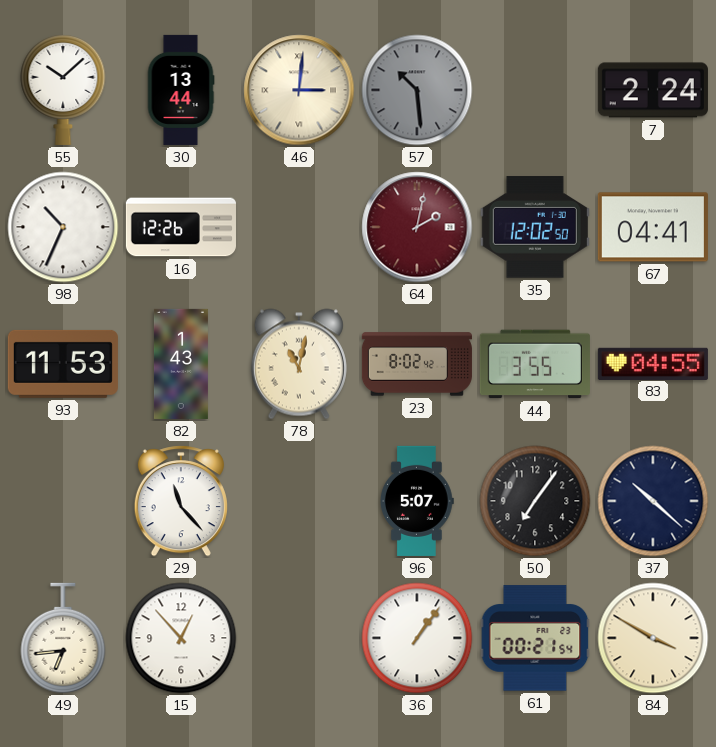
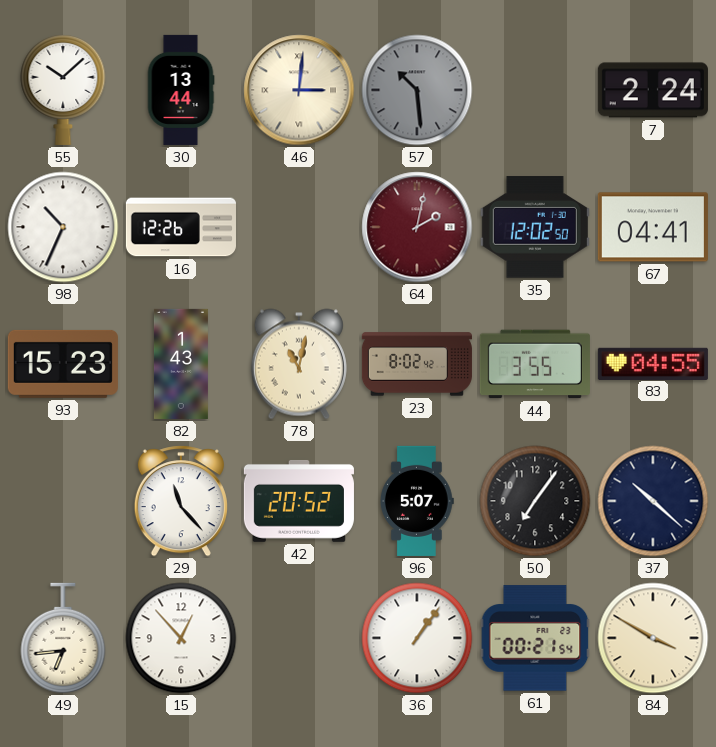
93: 11:53 -> 15:23 (63, 364)
42: none -> 20:52 (299, 501)
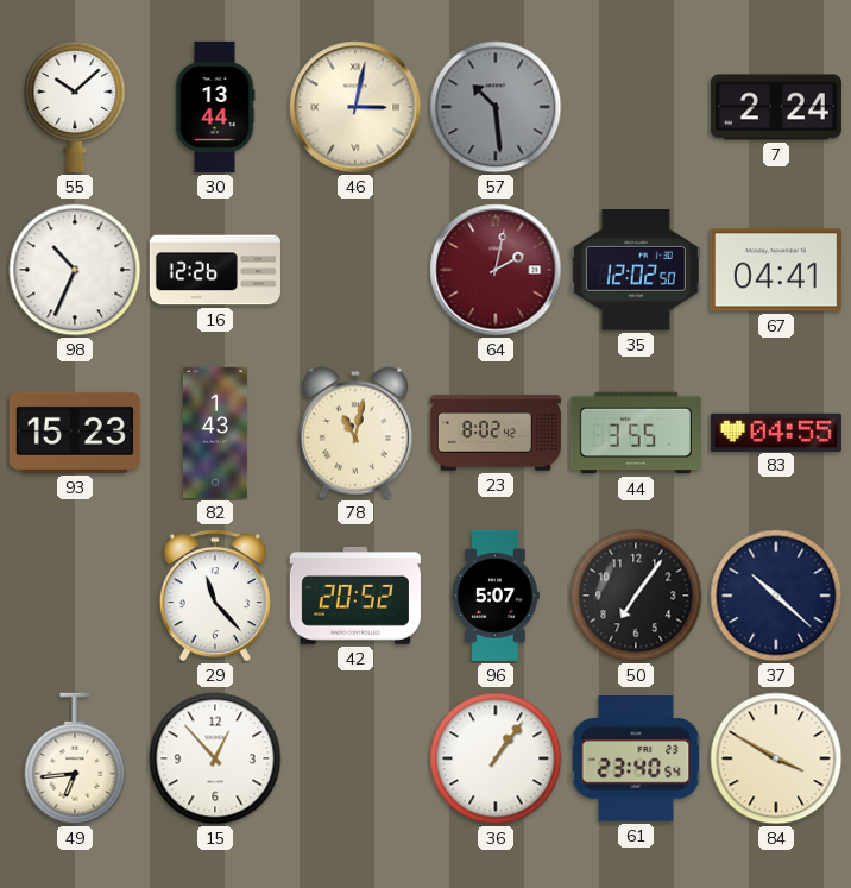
46: 3:01 -> 3:02 (355, 107)
61: 00:21 -> 23:40 (636, 758)
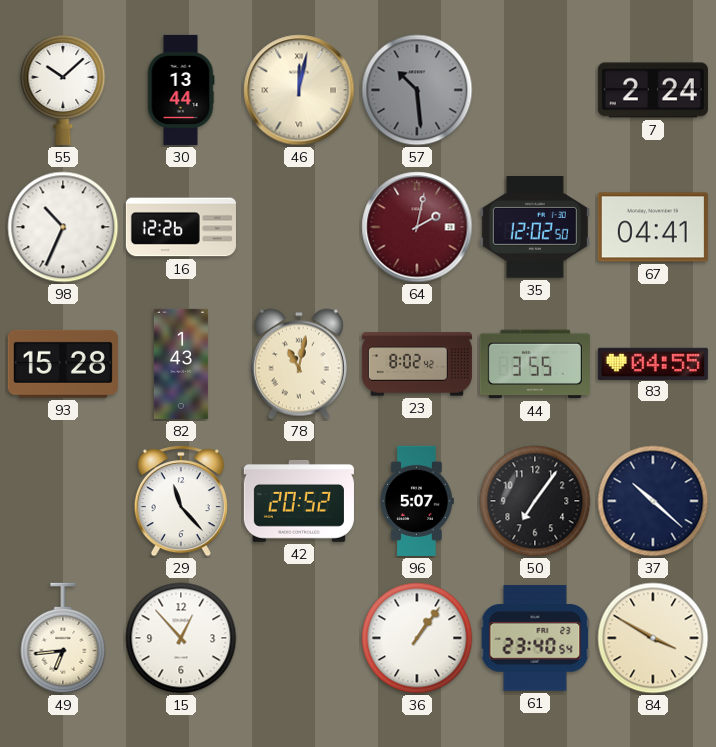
46: 3:02 -> 12:02 (299, 90)
93: 15:23 -> 15:28 (63, 364)
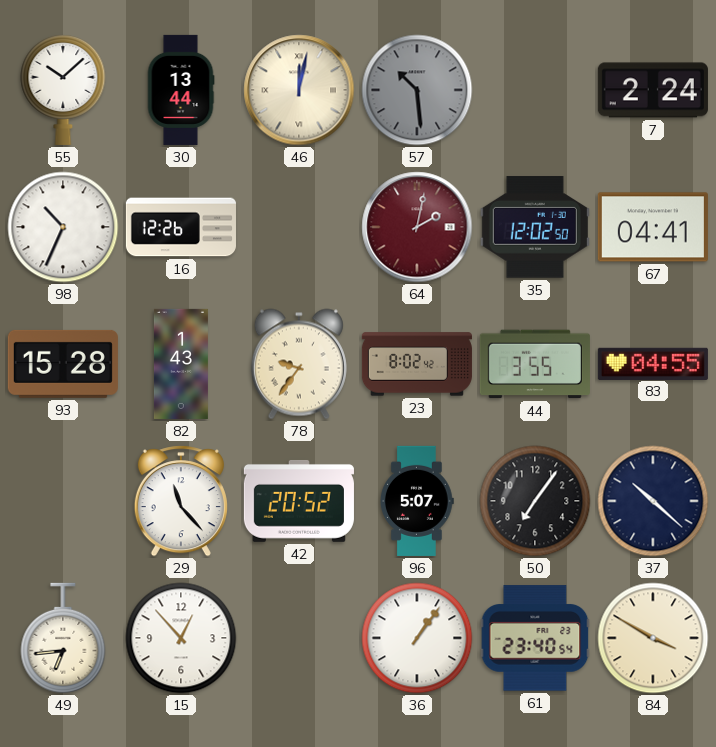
78: 11:02 -> 9:36 (299, 364)
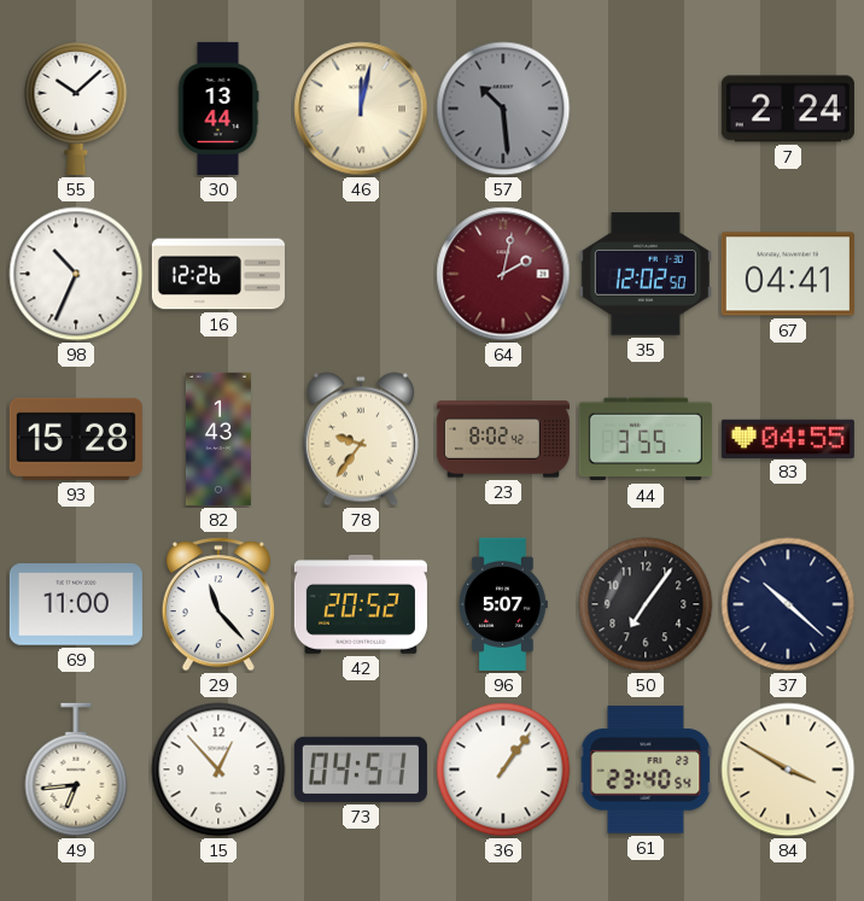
69: none -> 11:00 (76, 604)
73: none -> 04:51 (361, 770)
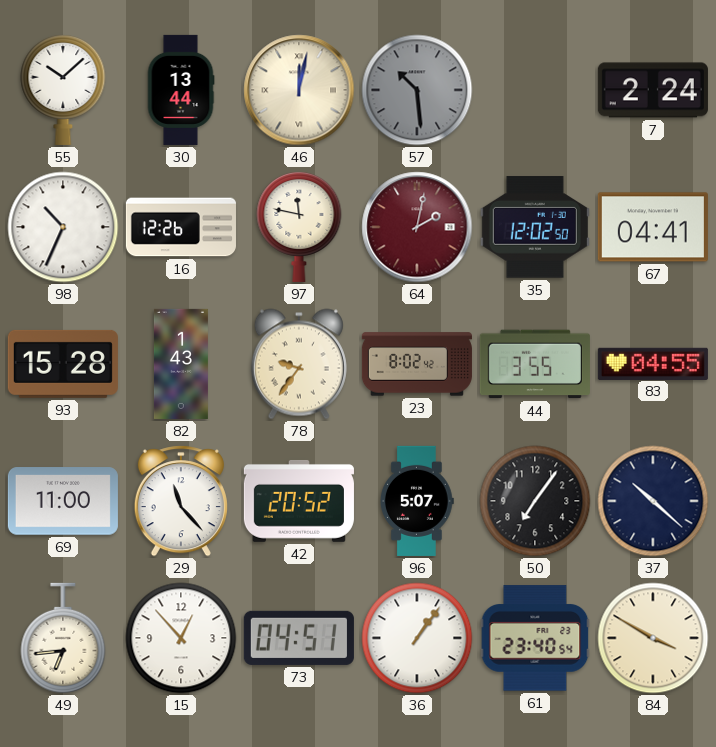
97: none -> 11:47 (299, 227)
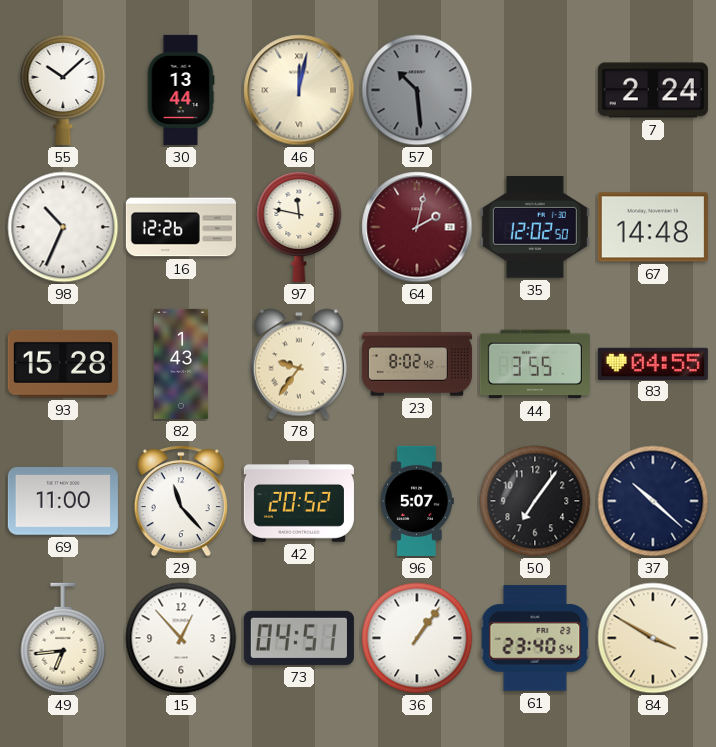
67: 04:41 -> 14:48 (653, 227)
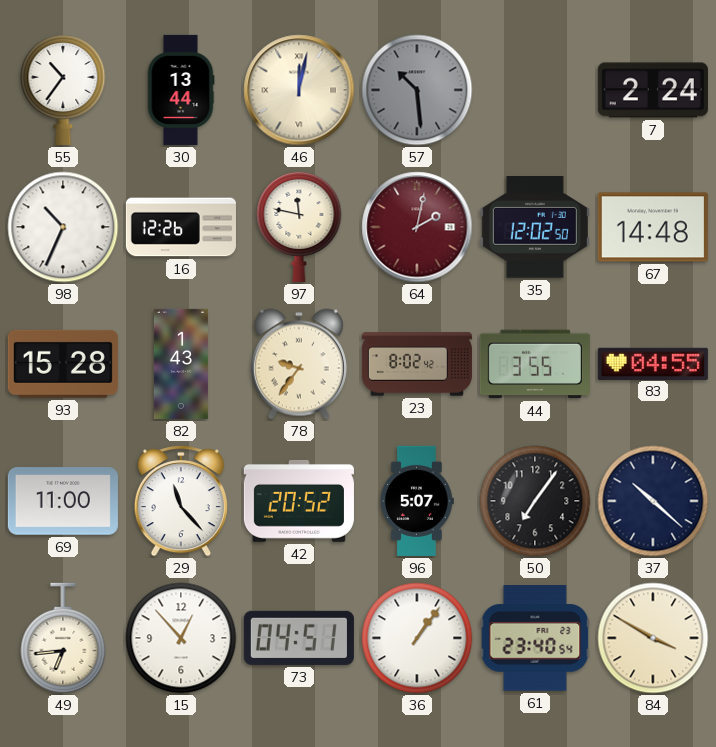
55: 10:08 -> 10:36 (63, 90)
